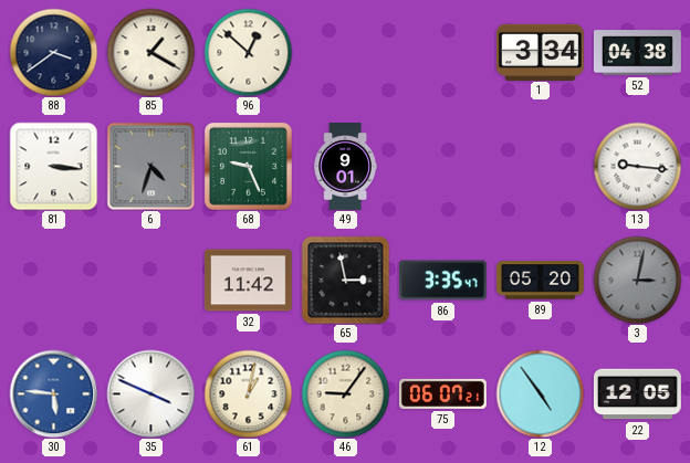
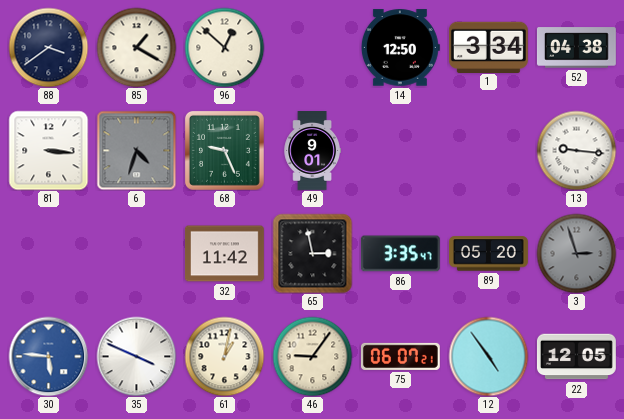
14: none -> 12:50 (400, 48)
3: 3:02 -> 2:57 (576, 253)
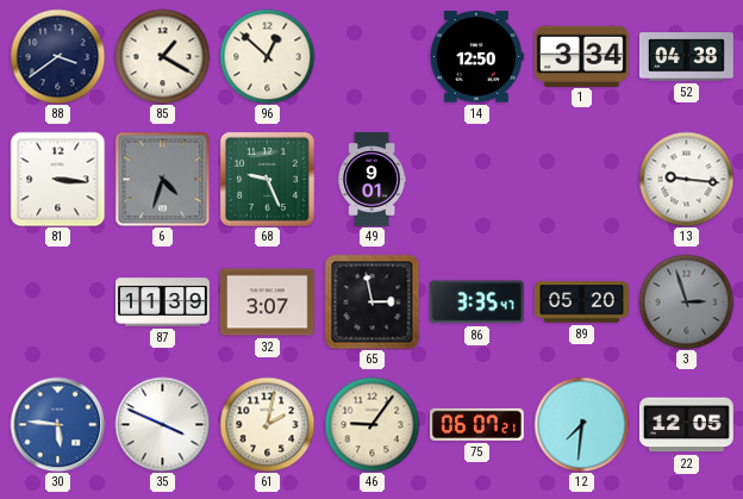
87: none -> 11:39 (163, 302)
32: 11:42 -> 3:07 (267, 302)
61: 1:02 -> 2:02 (267, 424)
12: 4:54 -> 7:31 (581, 424)
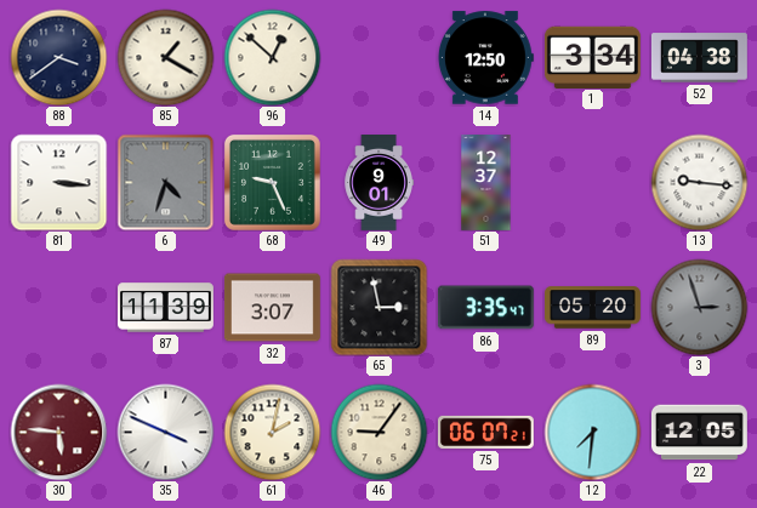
51: none -> 12:37 (486, 183)
30 dial: blue -> burgundy (58, 432)
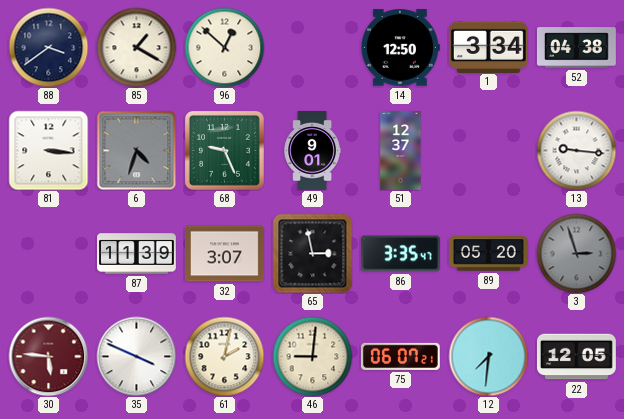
46: 9:06 -> 9:01 (312, 356)
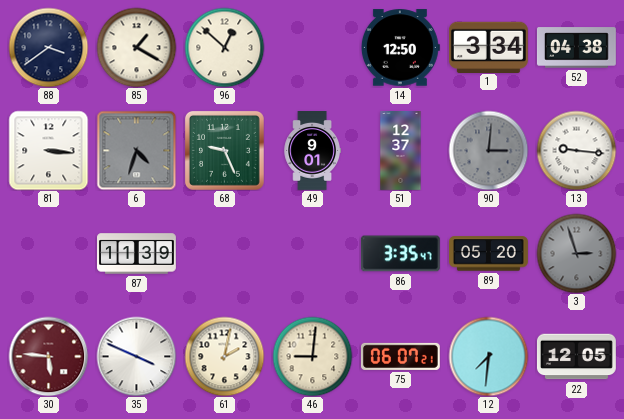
90: none -> 3:01 (488, 150)
32: 3:07 -> none (224, 254)
65: 2:58 -> none (312, 253)
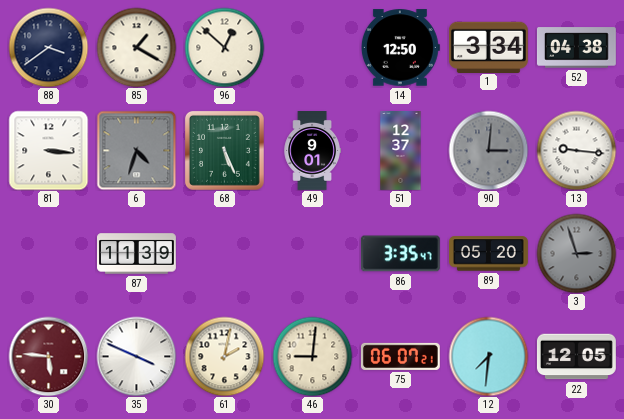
68: 9:26 -> 5:26 (224, 150)
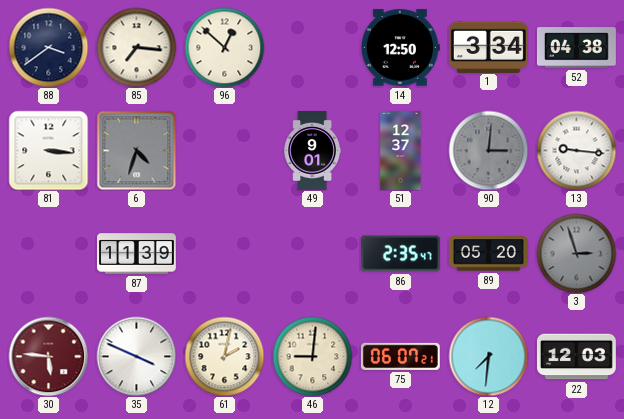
85: 1:20 -> 7:16 (136, 47)
68: 5:26 -> none (224, 150)
86: 3:35 -> 2:35 (400, 254)
22: 12:05 -> 12:03 (576, 357)
